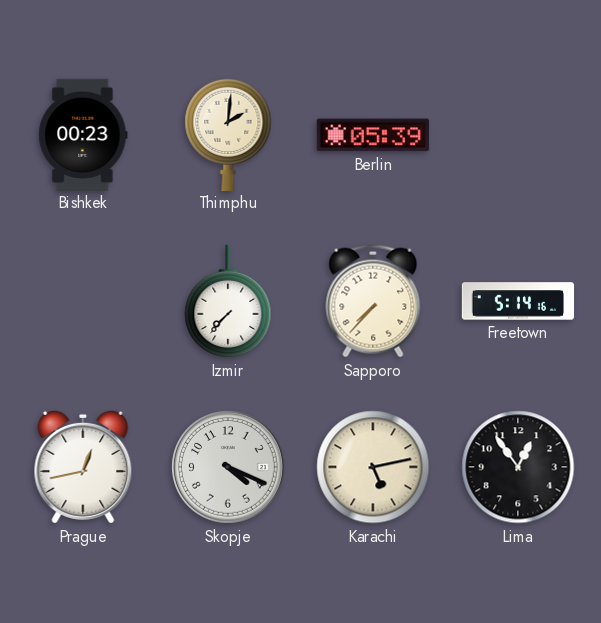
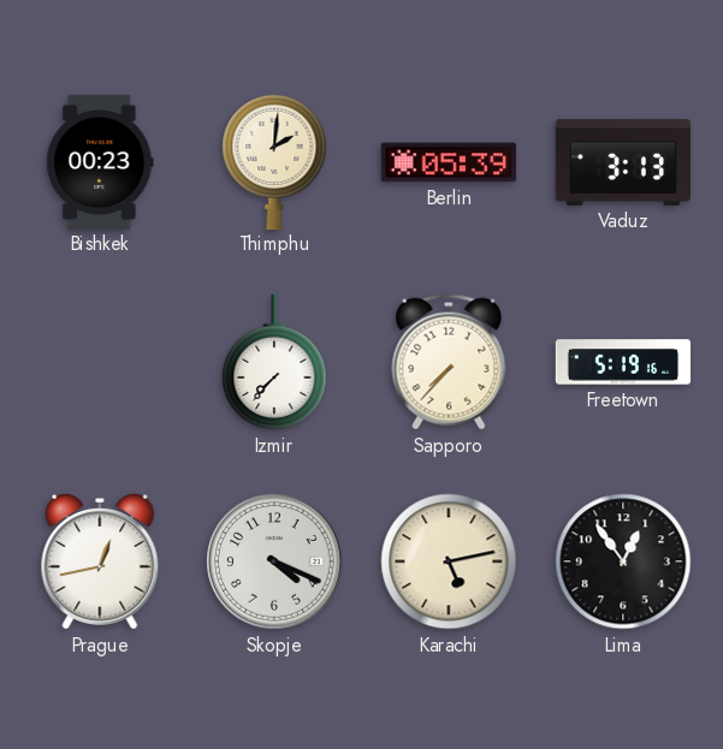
Vaduz: none -> 3:13 (622, 162)
Freetown: 5:14 -> 5:19 (623, 362)
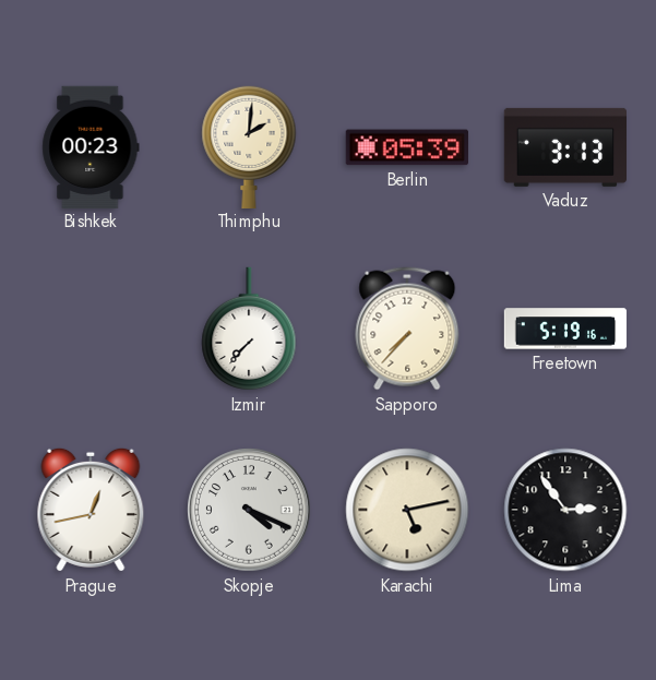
Lima: 12:54 -> 2:54 (565, 510)
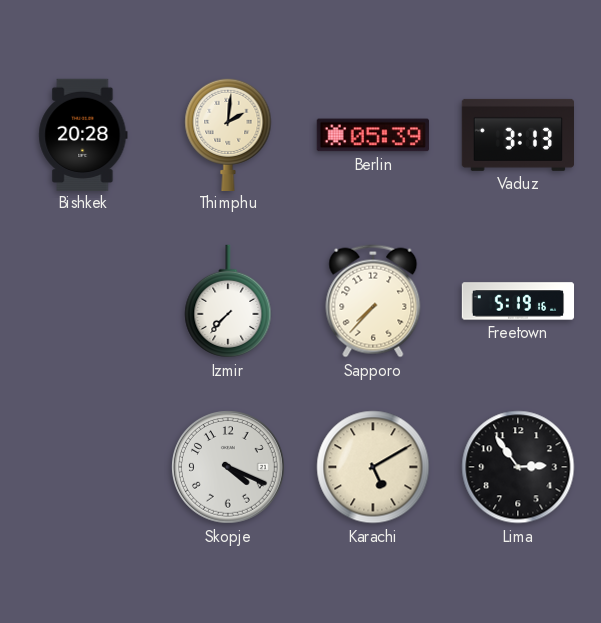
Bishkek: 00:23 -> 20:28 (83, 134)
Prague: 12:43 -> none (91, 510)
Karachi: 5:13 -> 5:10 (373, 467)
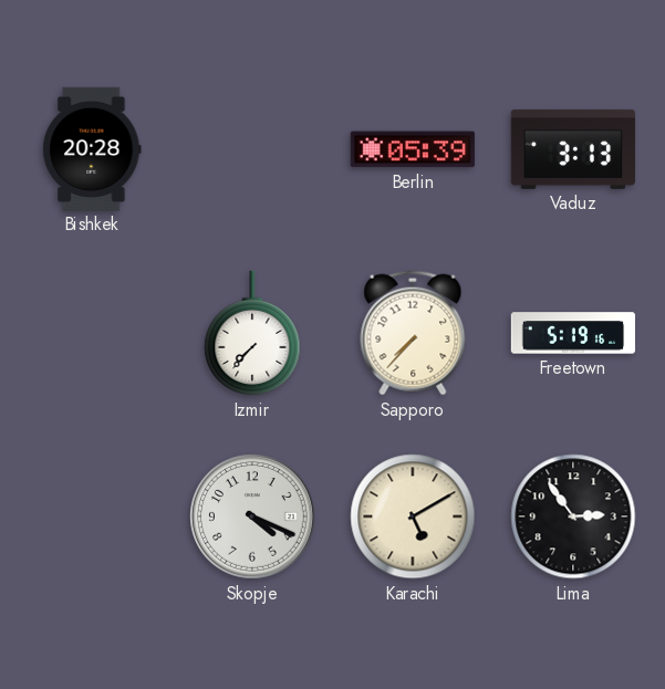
Thimphu: 2:01 -> none (228, 134)
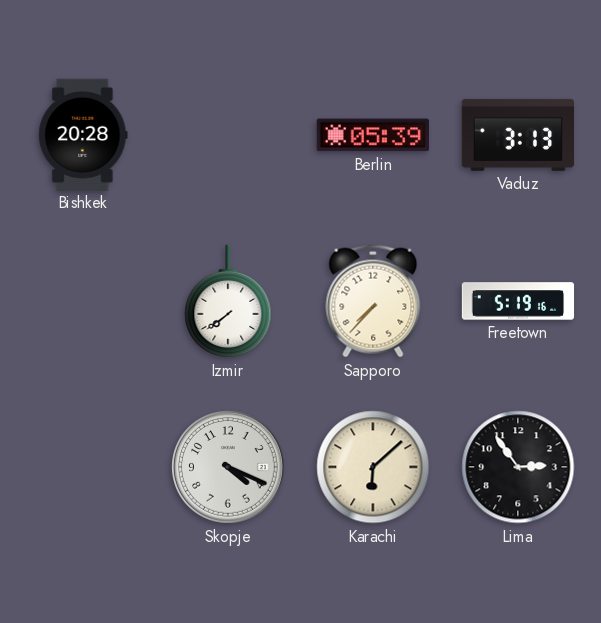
Izmir: 7:37 -> 7:39 (228, 301)
Karachi: 5:10 -> 6:08 (373, 467)
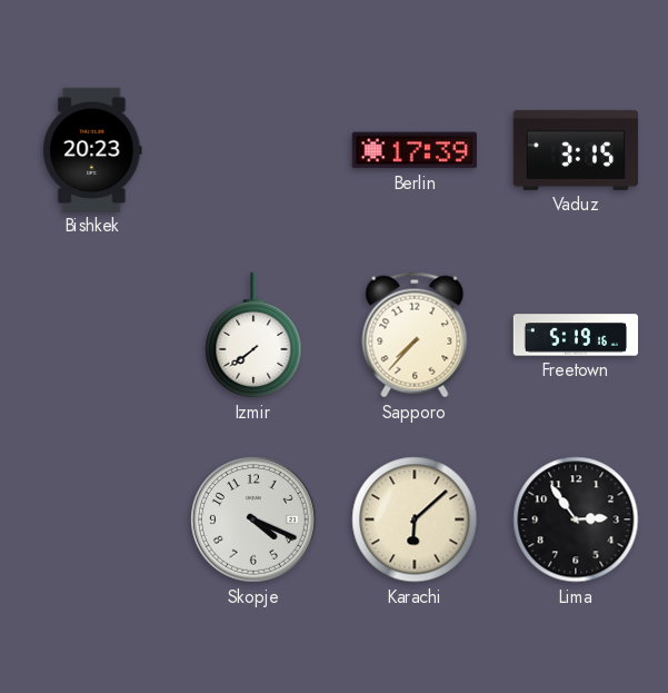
Bishkek: 20:28 -> 20:23 (92, 149)
Berlin: 05:39 -> 17:39 (413, 150)
Vaduz: 3:13 -> 3:15 (575, 150)
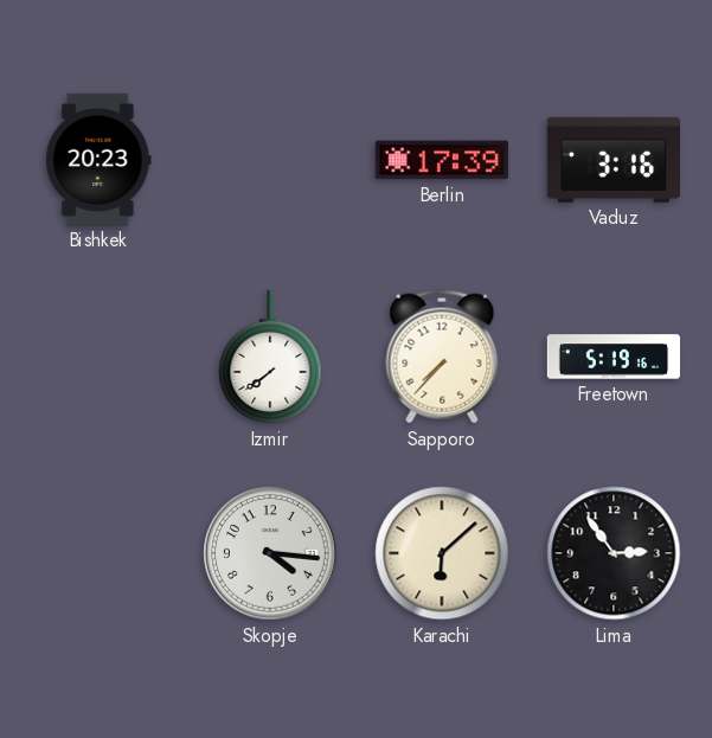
Vaduz: 3:15 -> 3:16 (612, 160)
Skopje: 4:19 -> 4:16 (271, 554)
